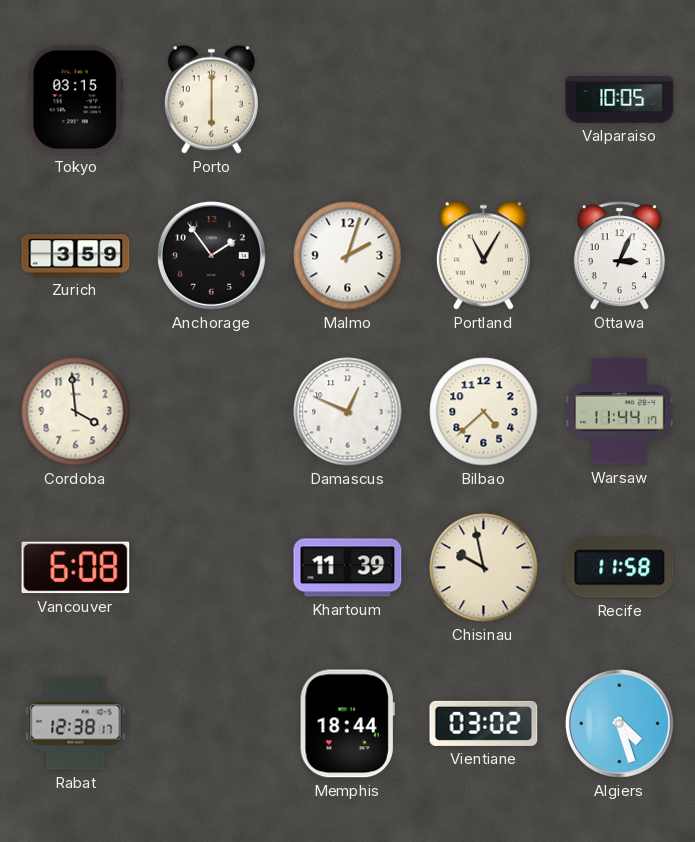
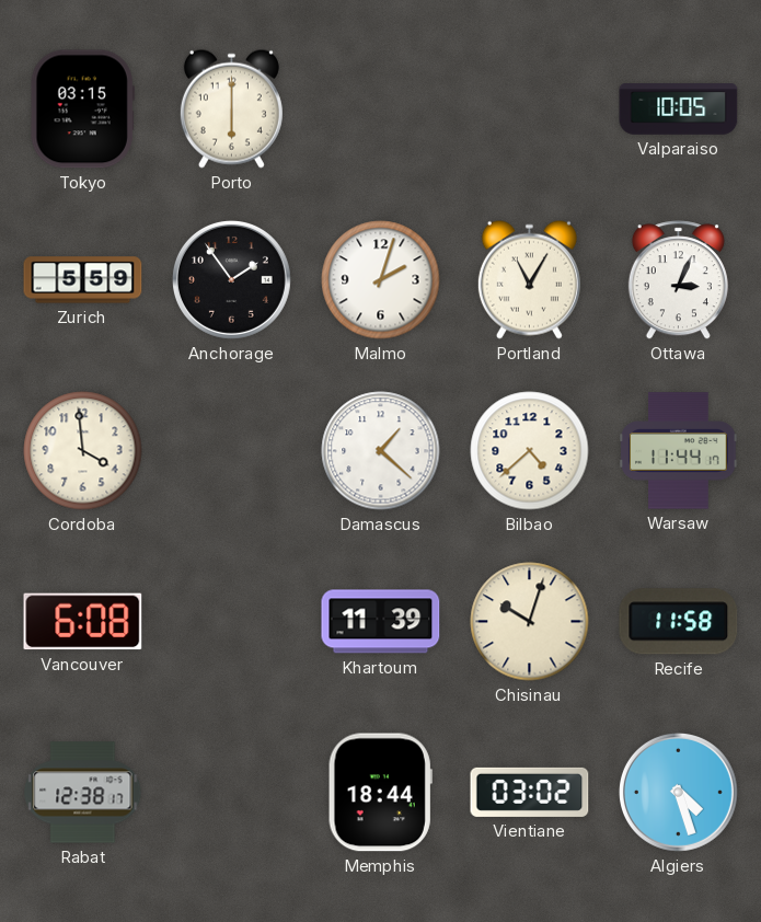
Zurich: 3:59 -> 5:59 (83, 280)
Damascus: 12:49 -> 1:22 (381, 451)
Chisinau: 9:58 -> 10:03 (530, 622)
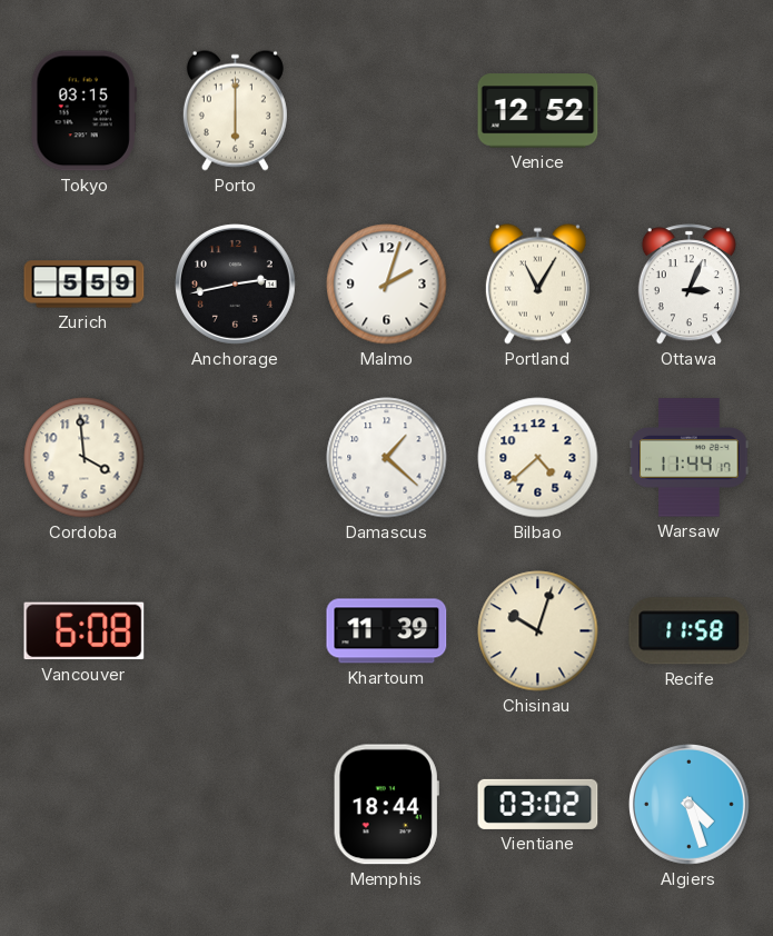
Venice: none -> 12:52 (538, 111)
Valparaiso: 10:05 -> none (679, 110)
Anchorage: 1:54 -> 2:43 (235, 283)
Rabat: 12:38 -> none (83, 793)
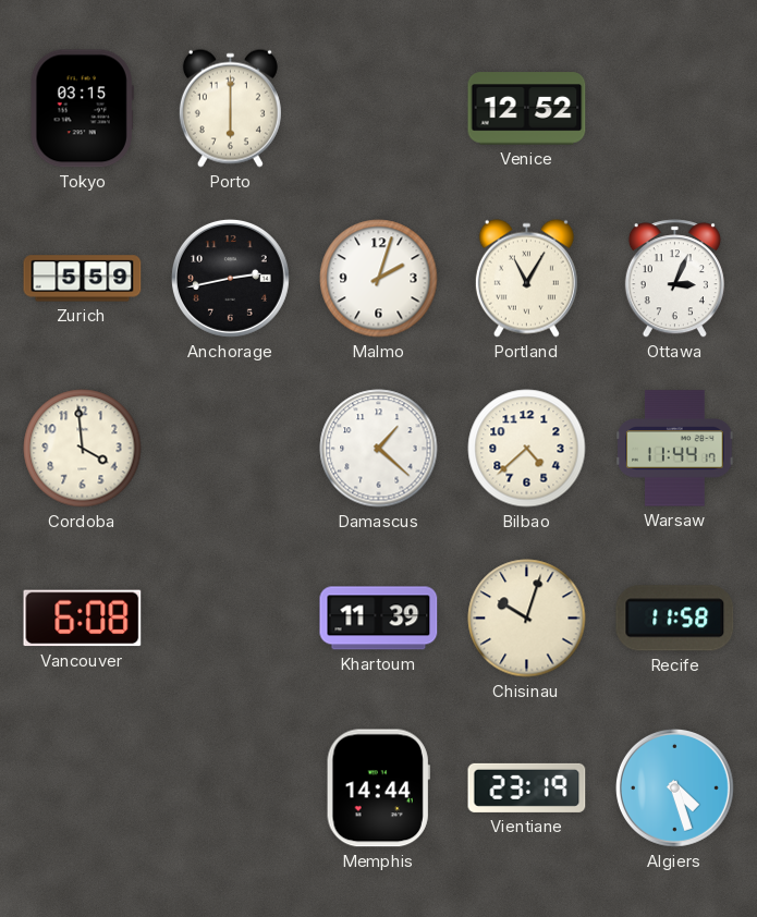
Memphis: 18:44 -> 14:44 (378, 788)
Vientiane: 03:02 -> 23:19 (527, 787)
